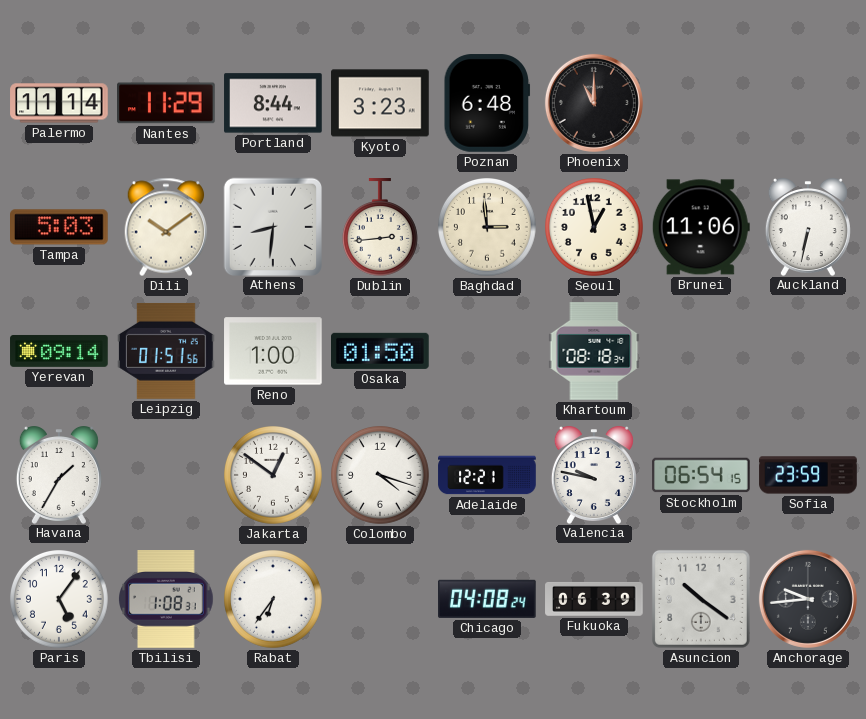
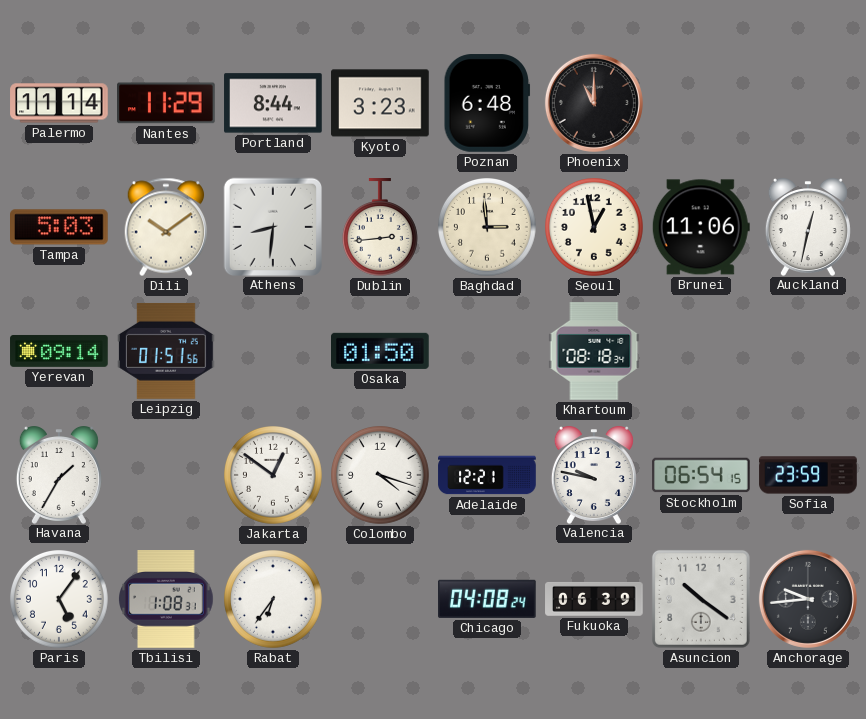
Auckland: 6:32 -> 12:32 (808, 227)
Reno: 1:00 -> none (273, 351)
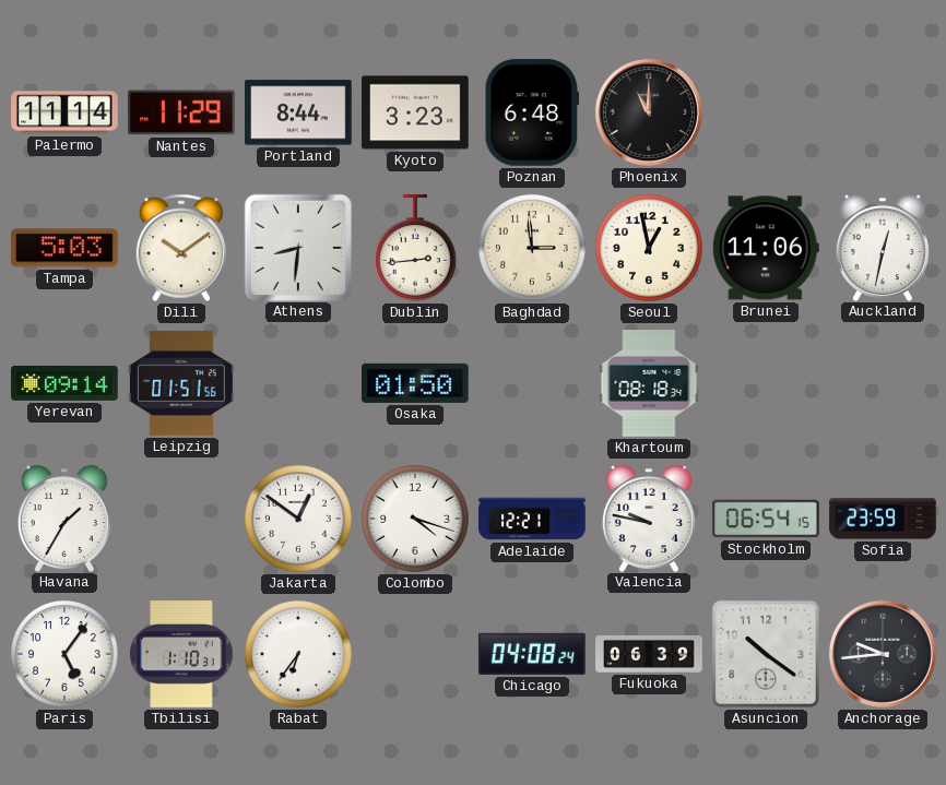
Tbilisi: 1:08 -> 1:10 (182, 654)
